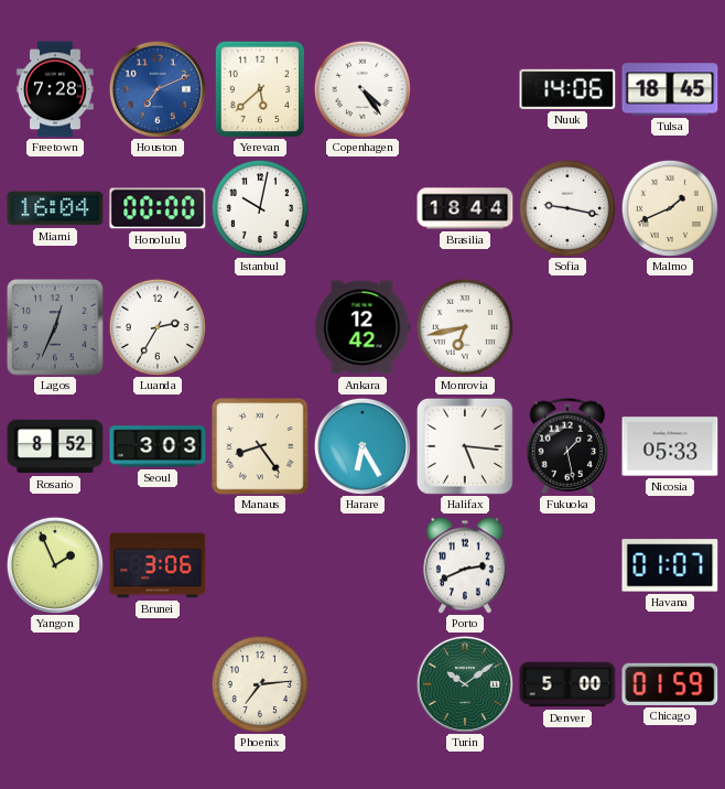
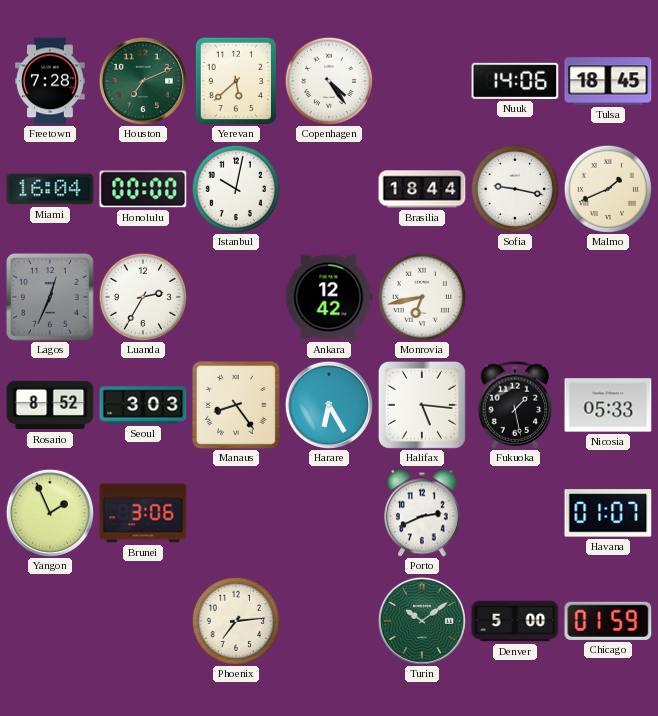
Houston dial: blue -> green (143, 81)
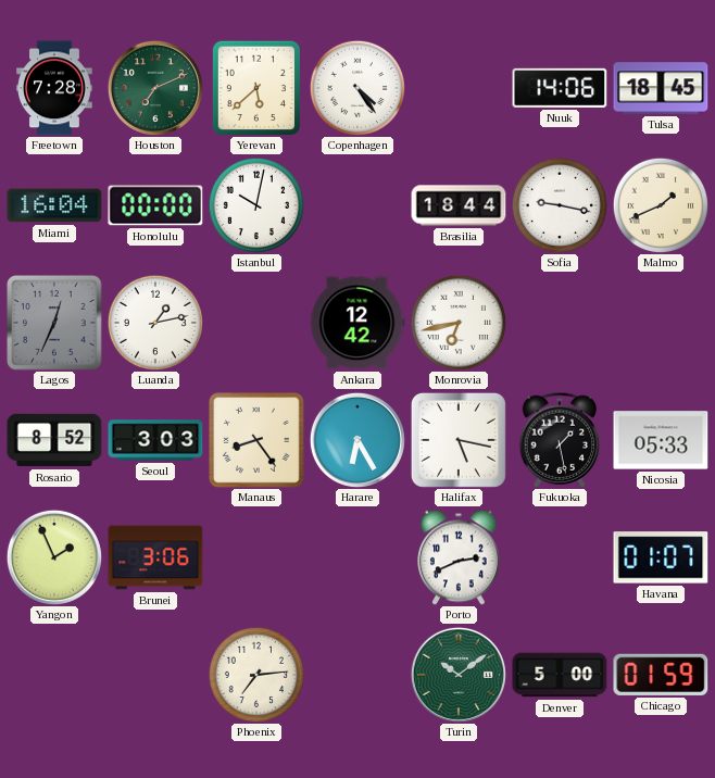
Luanda: 2:35 -> 1:13 (155, 323)
Halifax: 5:16 -> 5:17 (459, 440)
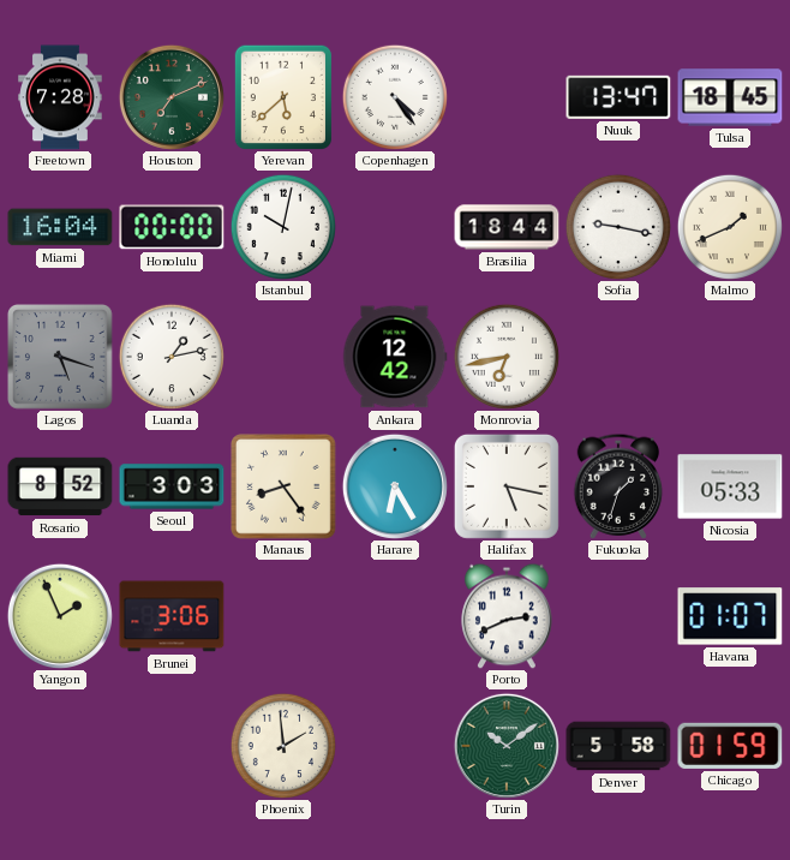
Nuuk: 14:06 -> 13:47 (618, 97)
Lagos: 12:34 -> 5:18 (61, 358)
Fukuoka: 1:28 -> 1:33 (618, 486)
Phoenix: 7:14 -> 1:59 (283, 746)
Denver: 5:00 -> 5:58 (618, 746)
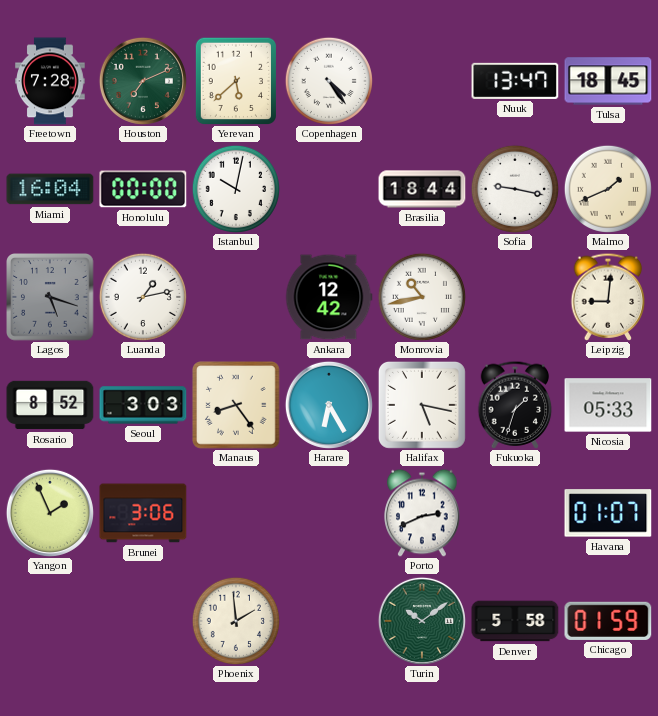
Monrovia: 6:43 -> 10:43 (422, 297)
Leipzig: none -> 9:01 (608, 297)
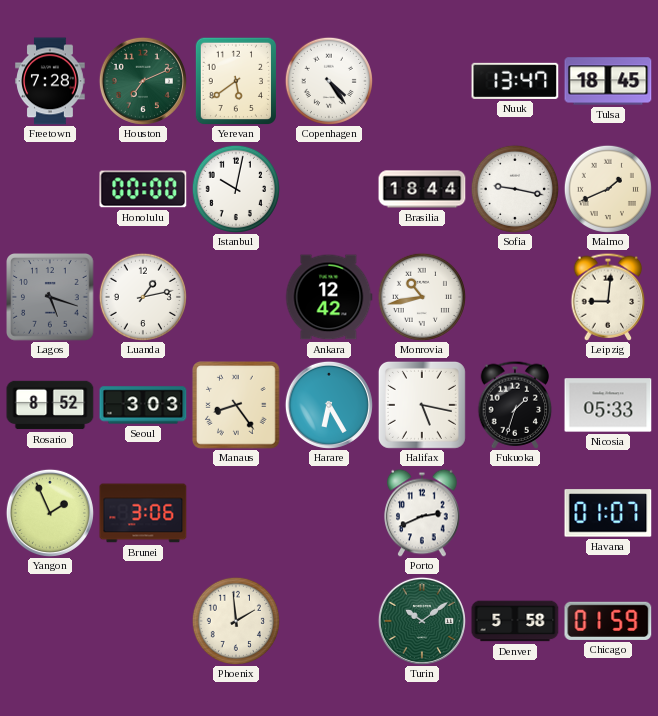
Yerevan: 5:38 -> 5:39 (235, 80)
Miami: 16:04 -> none (50, 189)
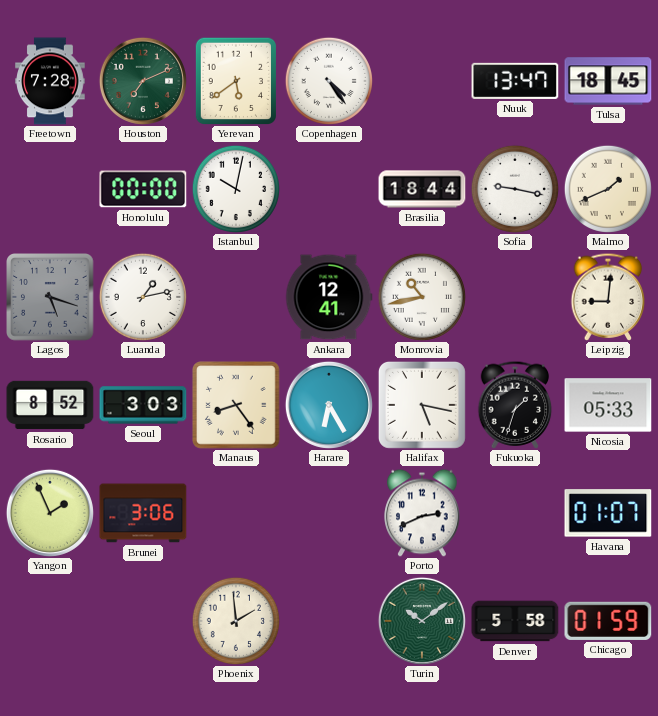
Ankara: 12:42 -> 12:41 (329, 297)
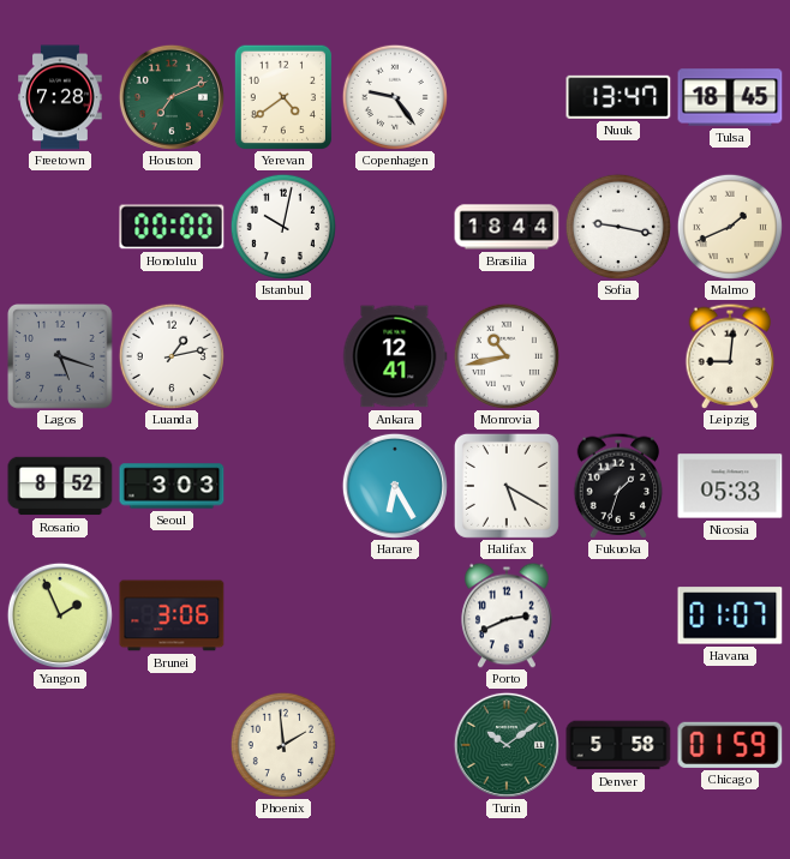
Yerevan: 5:39 -> 4:39 (282, 96)
Copenhagen: 4:24 -> 9:24 (395, 97)
Manaus: 8:24 -> none (237, 406)
Halifax: 5:17 -> 5:20 (507, 486)
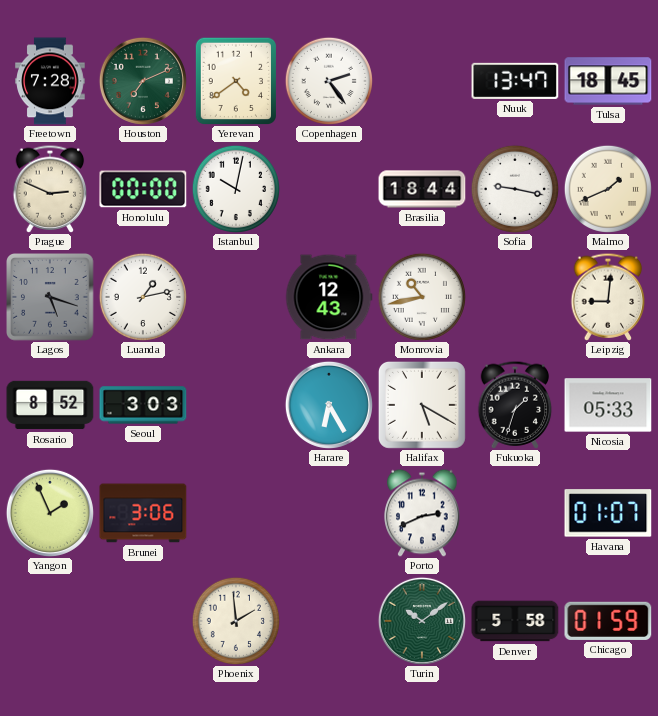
Copenhagen: 9:24 -> 2:24 (329, 81)
Prague: none -> 2:49 (50, 189)
Ankara: 12:41 -> 12:43 (329, 297)
